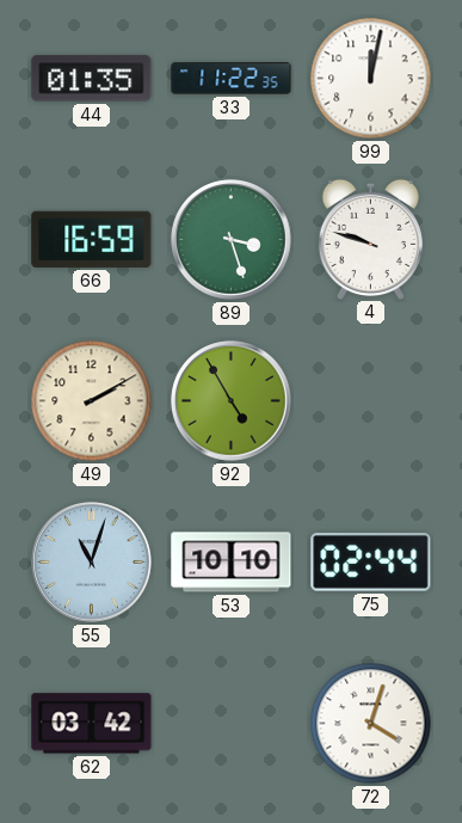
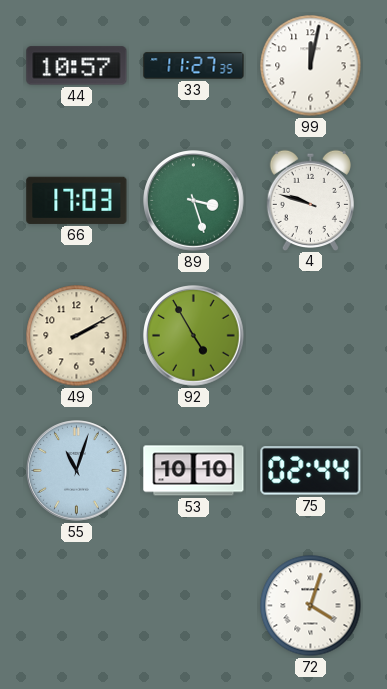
44: 01:35 -> 10:57 (77, 66)
33: 11:22 -> 11:27 (194, 66)
66: 16:59 -> 17:03 (77, 200)
62: 03:42 -> none (92, 724)
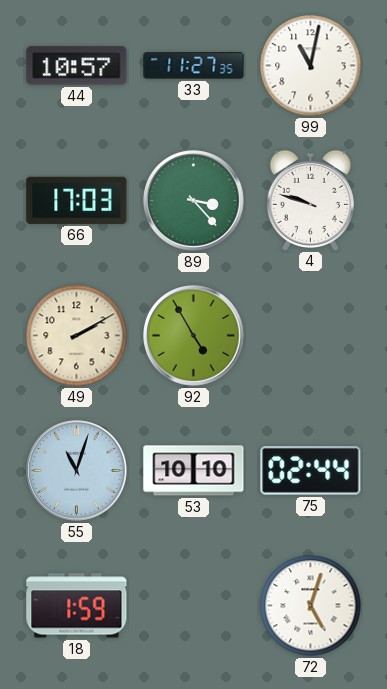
99: 12:02 -> 11:02 (311, 66)
89: 3:27 -> 3:23 (194, 201)
18: none -> 1:59 (77, 606)
72: 4:03 -> 5:03 (311, 606)
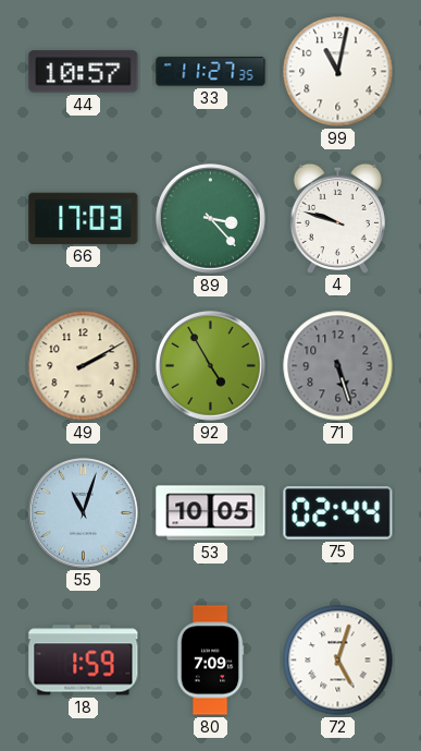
71: none -> 5:27 (338, 366)
53: 10:10 -> 10:05 (211, 513)
80: none -> 7:09 (210, 661)
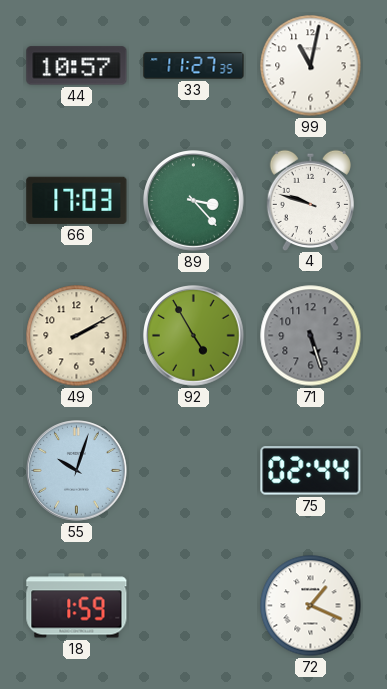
55: 11:03 -> 10:03 (77, 471)
53: 10:05 -> none (211, 513)
80: 7:09 -> none (210, 661)
72: 5:03 -> 1:19 (311, 606)
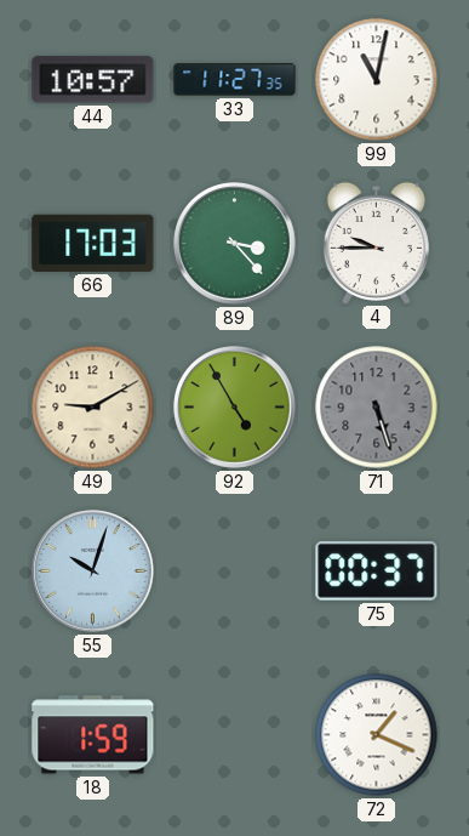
4: 9:48 -> 9:45 (376, 243)
49: 2:10 -> 9:10 (93, 408)
75: 02:44 -> 00:37 (377, 571)
